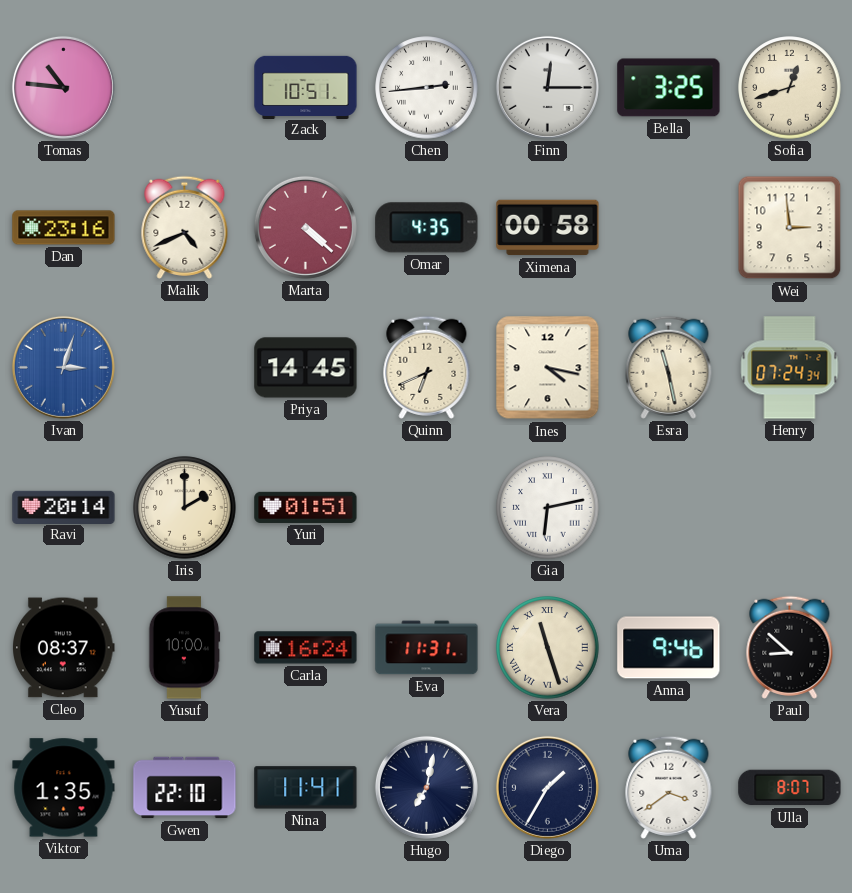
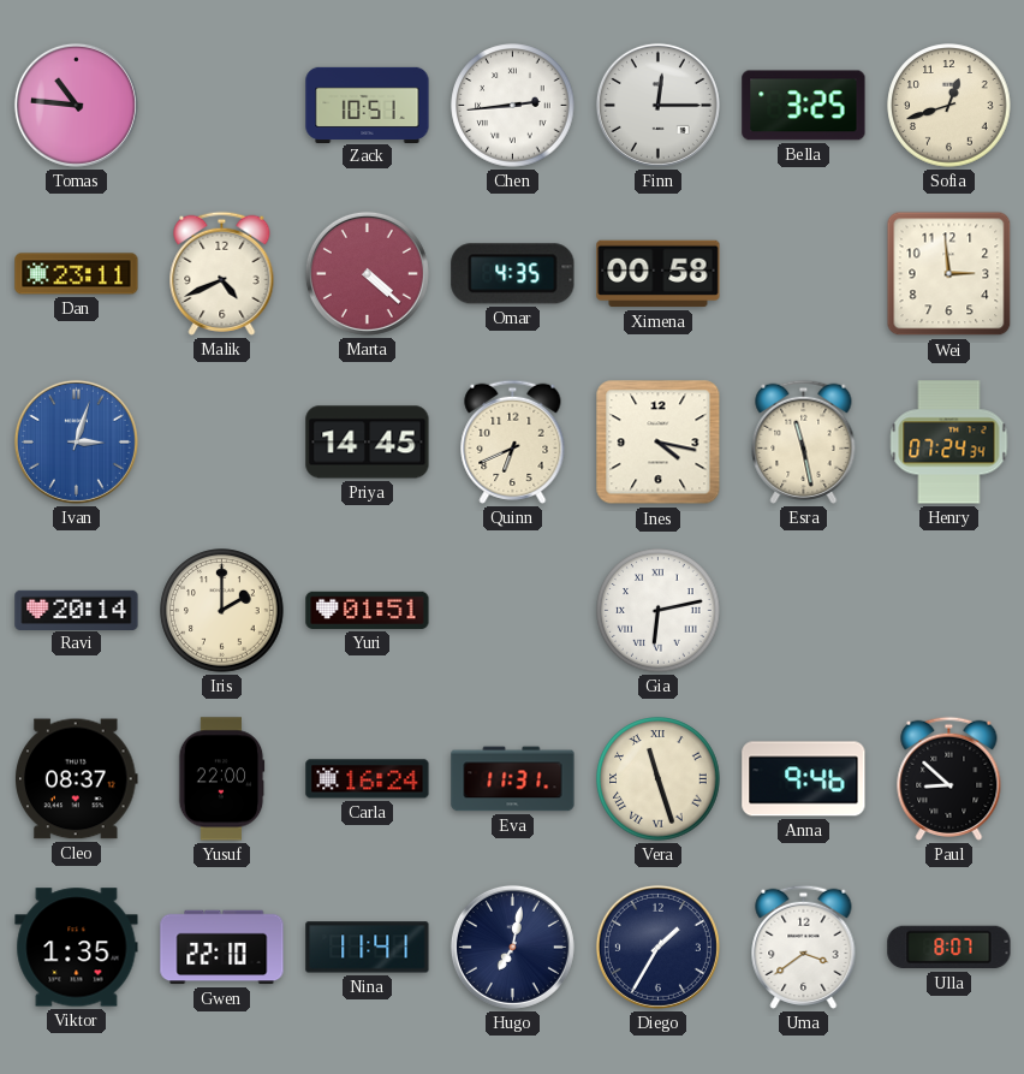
Dan: 23:16 -> 23:11 (77, 274)
Yusuf: 10:00 -> 22:00 (221, 779)
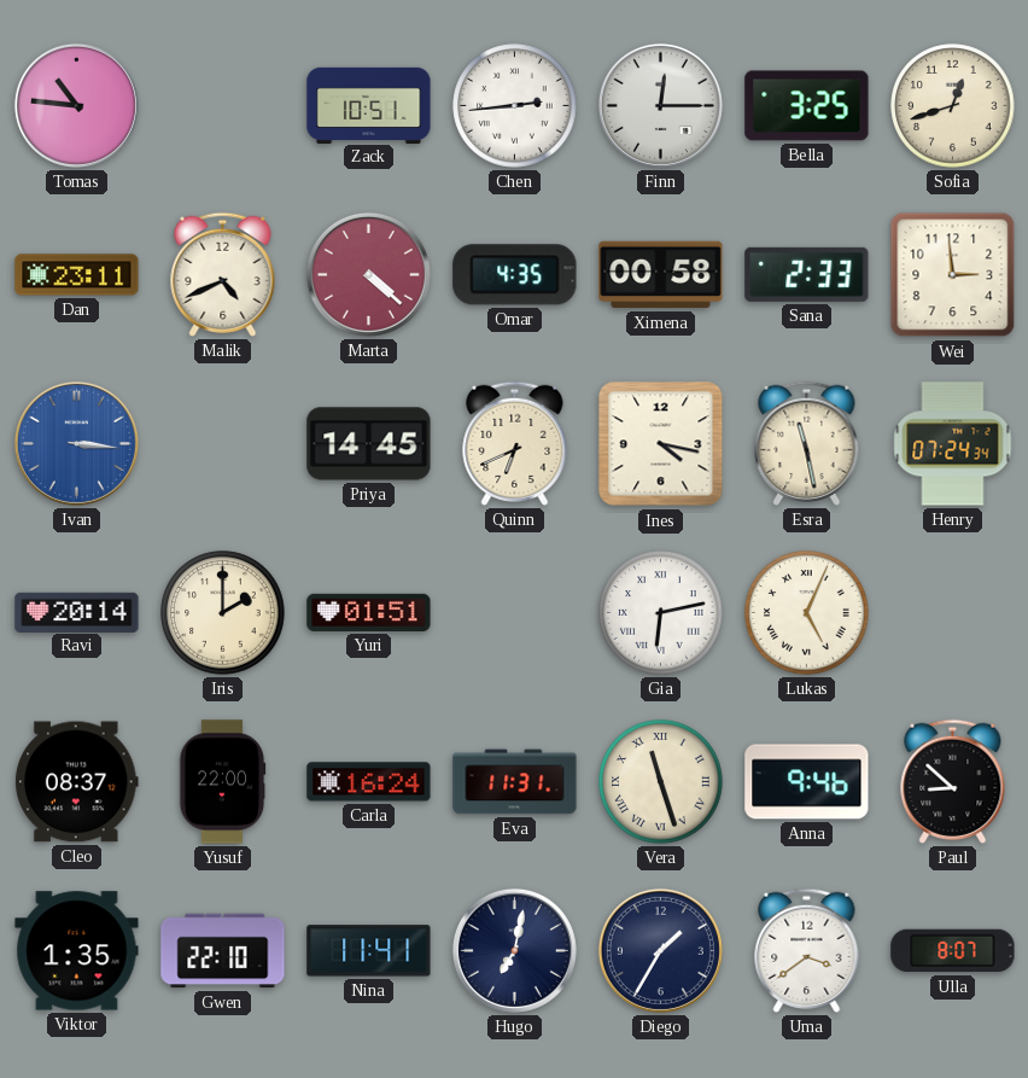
Sana: none -> 2:33 (807, 274)
Ivan: 3:03 -> 3:16 (76, 443)
Lukas: none -> 5:04 (807, 613)
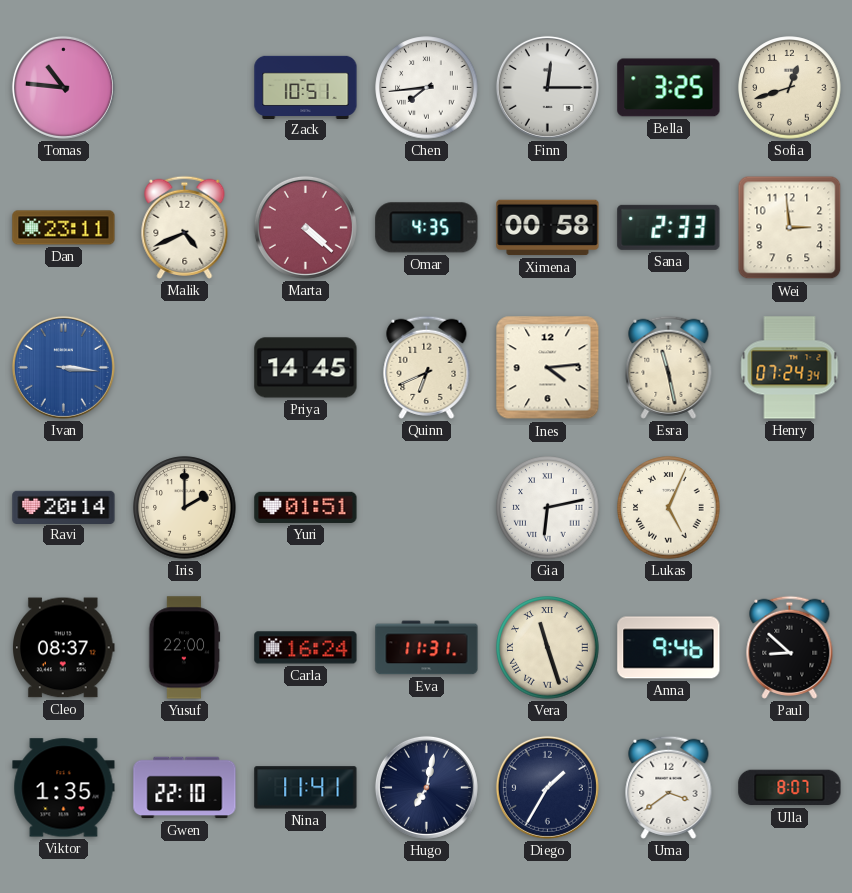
Chen: 2:44 -> 7:44 (427, 88)
Ines: 4:17 -> 4:14 (548, 368)
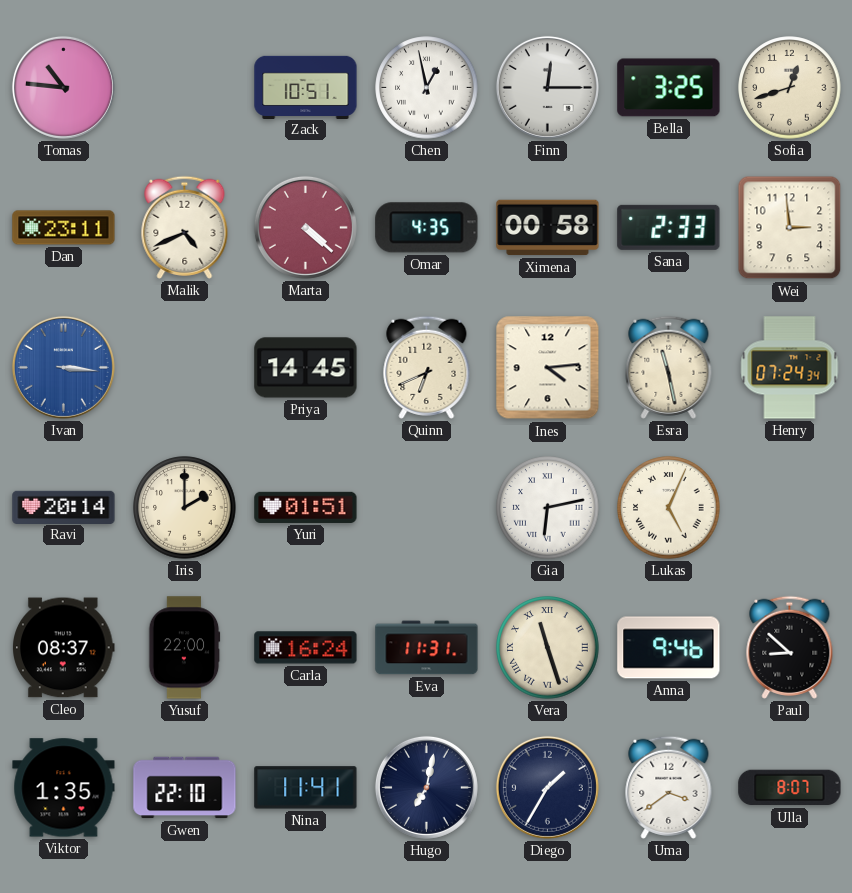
Chen: 7:44 -> 12:58 (427, 88)
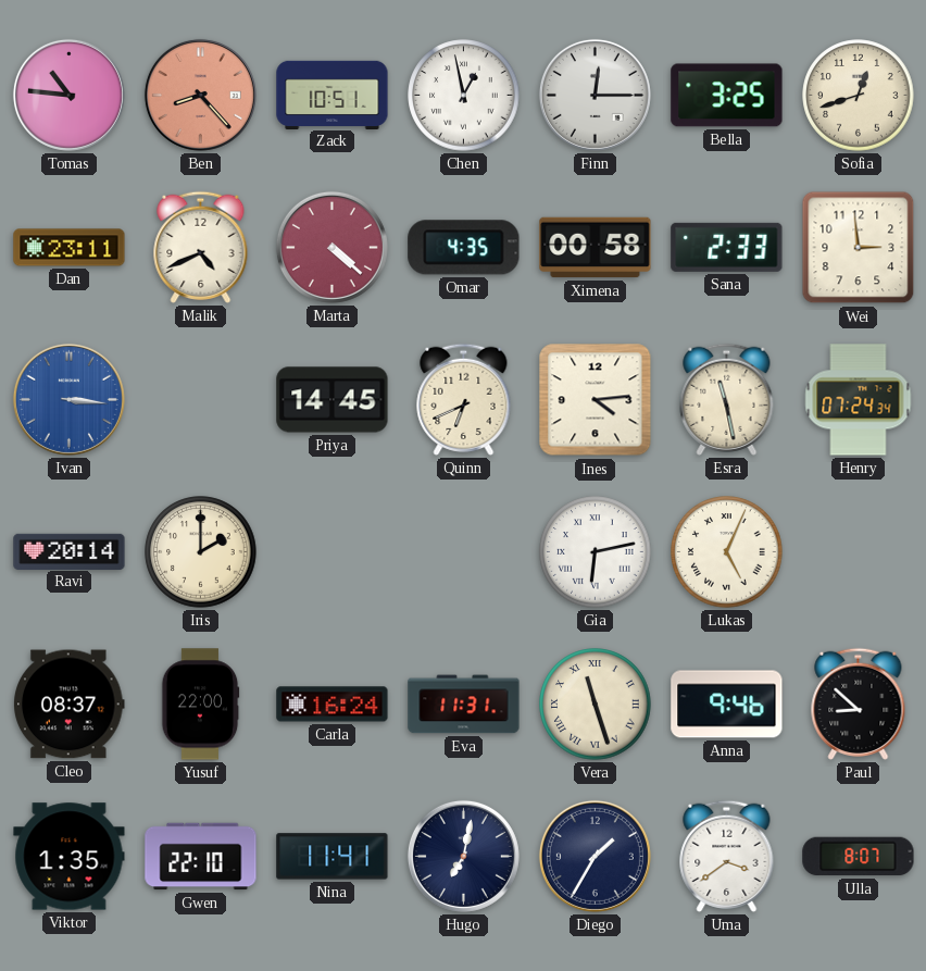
Ben: none -> 8:23 (200, 95)
Yuri: 01:51 -> none (306, 507)
